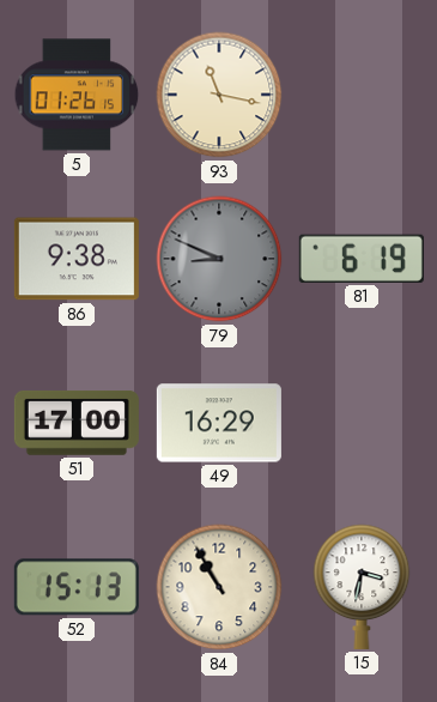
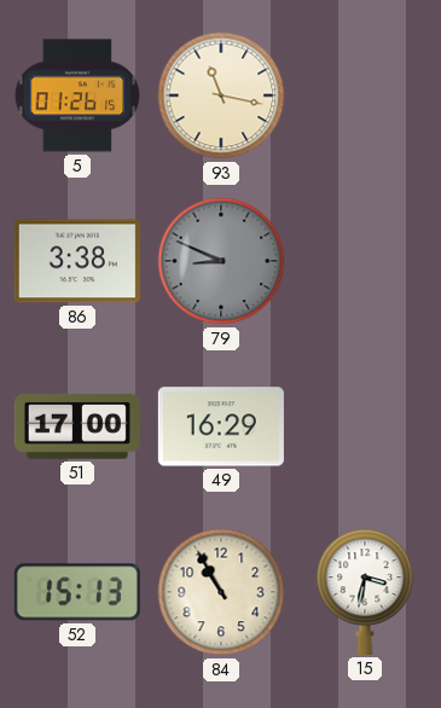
86: 9:38 -> 3:38 (77, 261)
81: 6:19 -> none (362, 259)
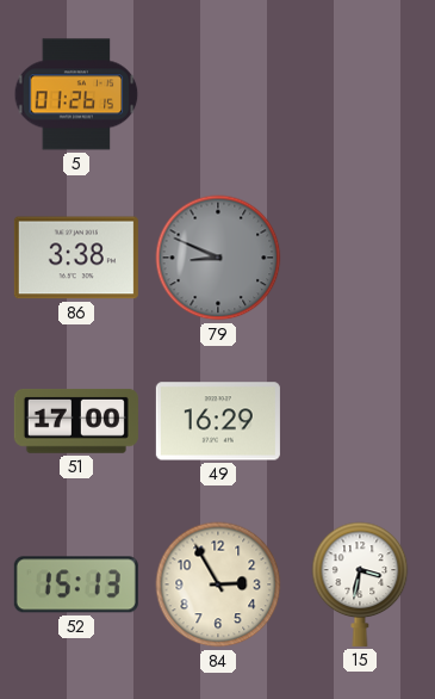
93: 11:17 -> none (221, 95)
84: 10:55 -> 2:55 (218, 584)
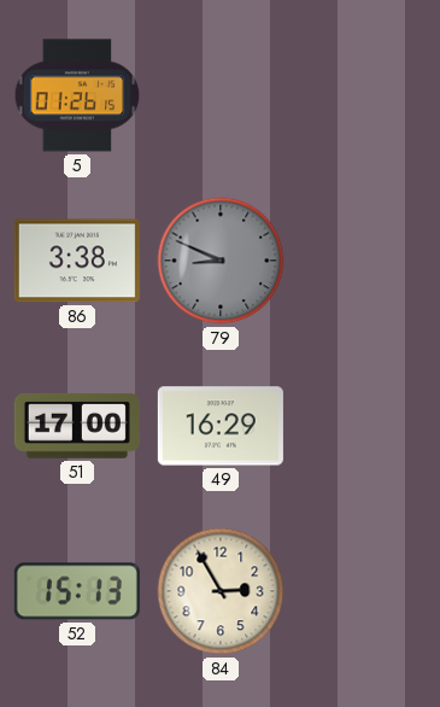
15: 3:32 -> none (360, 584)
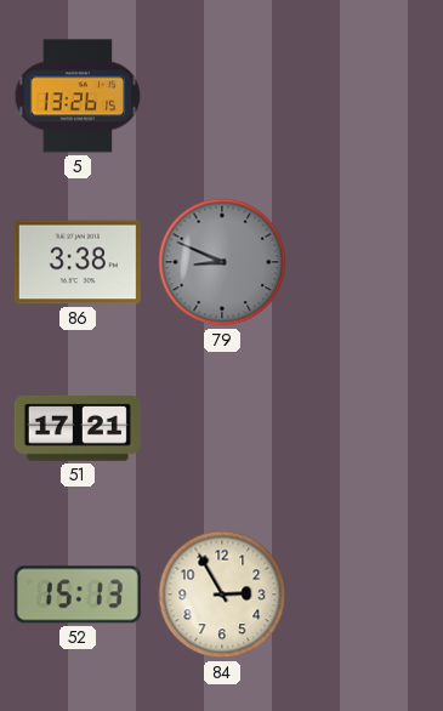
5: 01:26 -> 13:26 (78, 96)
51: 17:00 -> 17:21 (78, 428)
49: 16:29 -> none (221, 426)
